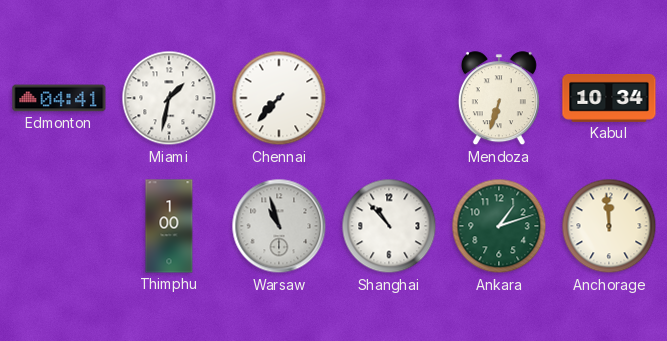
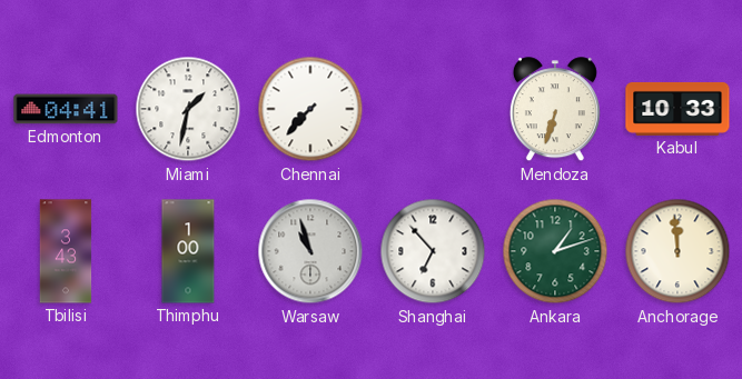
Kabul: 10:34 -> 10:33 (677, 109)
Tbilisi: none -> 3:43 (66, 251)
Shanghai: 10:53 -> 6:53 (433, 251)
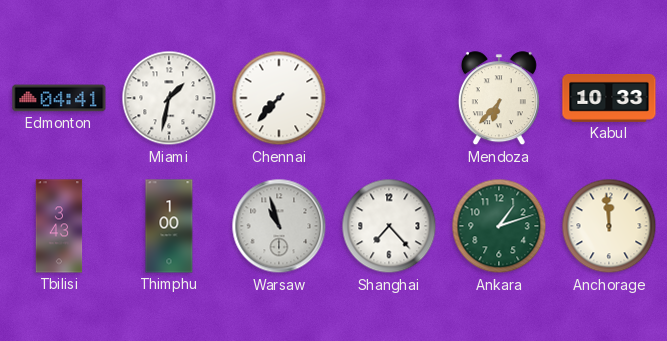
Mendoza: 6:33 -> 6:37 (499, 99)
Shanghai: 6:53 -> 7:23 (389, 226)
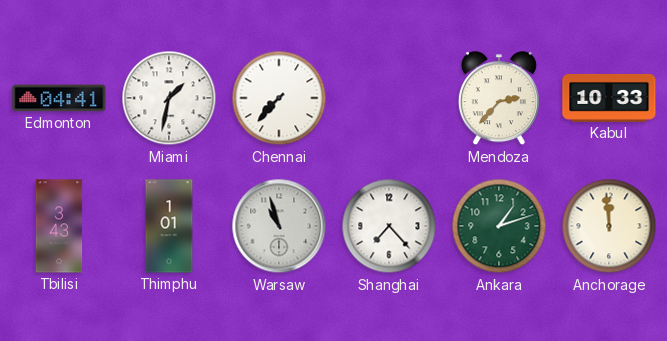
Mendoza: 6:37 -> 2:37 (499, 99)
Thimphu: 1:00 -> 1:01 (169, 226)
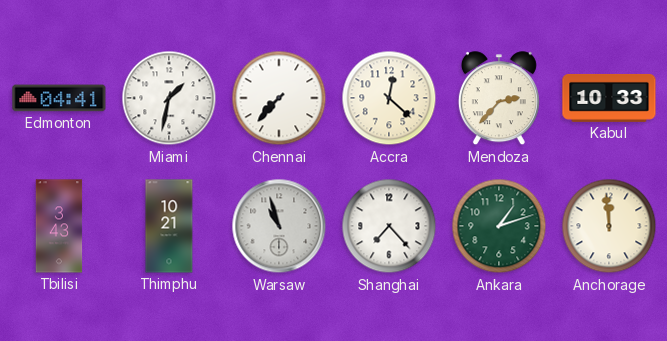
Accra: none -> 12:22 (389, 98)
Thimphu: 1:01 -> 10:21 (169, 226)
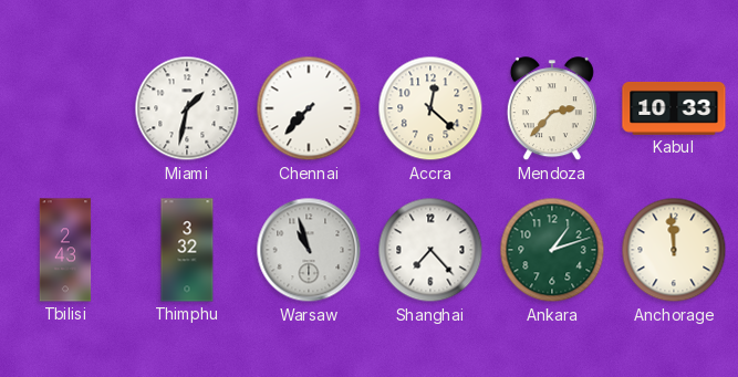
Edmonton: 04:41 -> none (59, 98)
Tbilisi: 3:43 -> 2:43 (65, 250)
Thimphu: 10:21 -> 3:32 (187, 250)
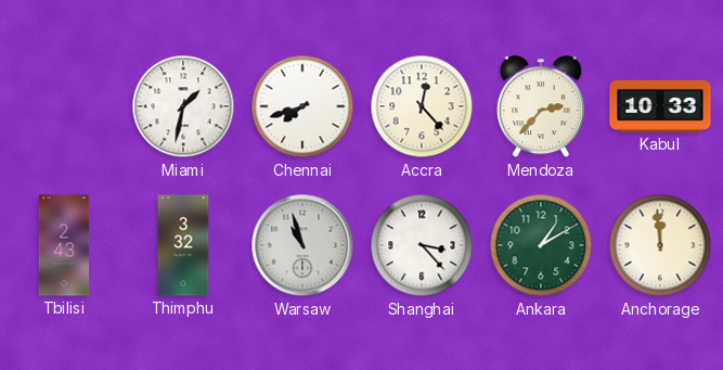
Chennai: 7:37 -> 7:42 (302, 106)
Accra: 12:22 -> 12:23 (422, 106)
Shanghai: 7:23 -> 3:23 (422, 245)
Ankara: 1:12 -> 1:10 (541, 245)
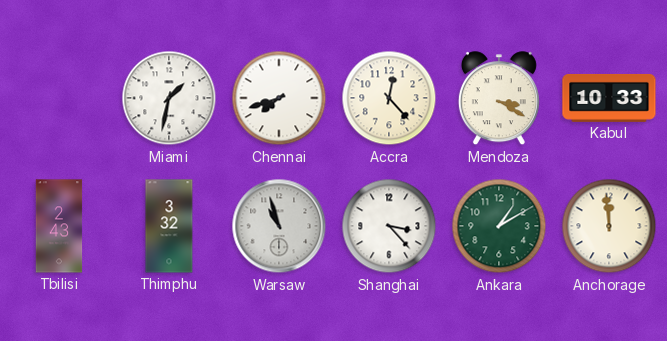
Mendoza: 2:37 -> 3:20 (499, 99)
